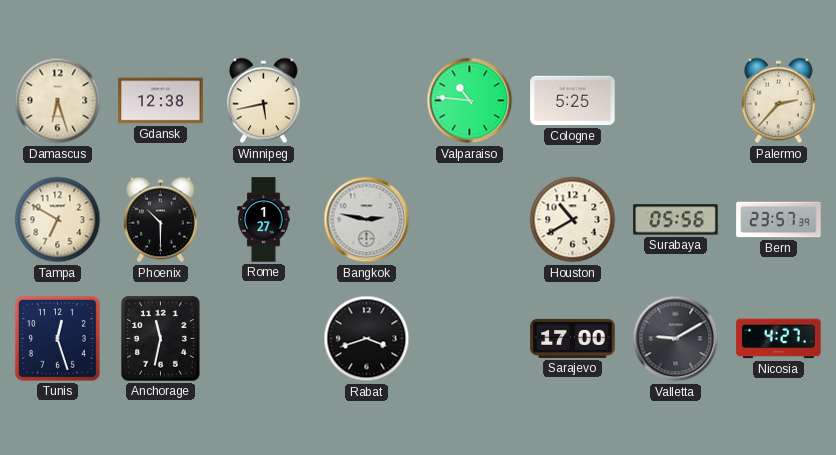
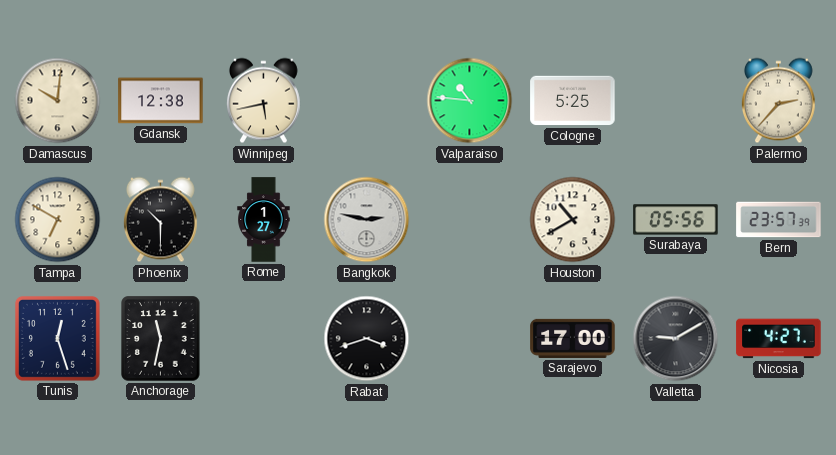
Damascus: 6:27 -> 10:01 (58, 101)
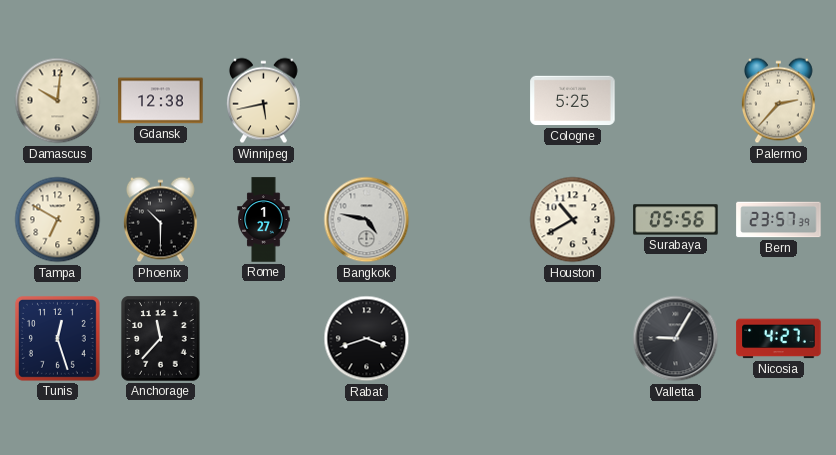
Valparaiso: 10:46 -> none (470, 101)
Bangkok: 2:47 -> 4:47 (367, 220)
Anchorage: 11:32 -> 11:37 (161, 339)
Sarajevo: 17:00 -> none (573, 338)
Valletta: 9:10 -> 9:05 (676, 339)
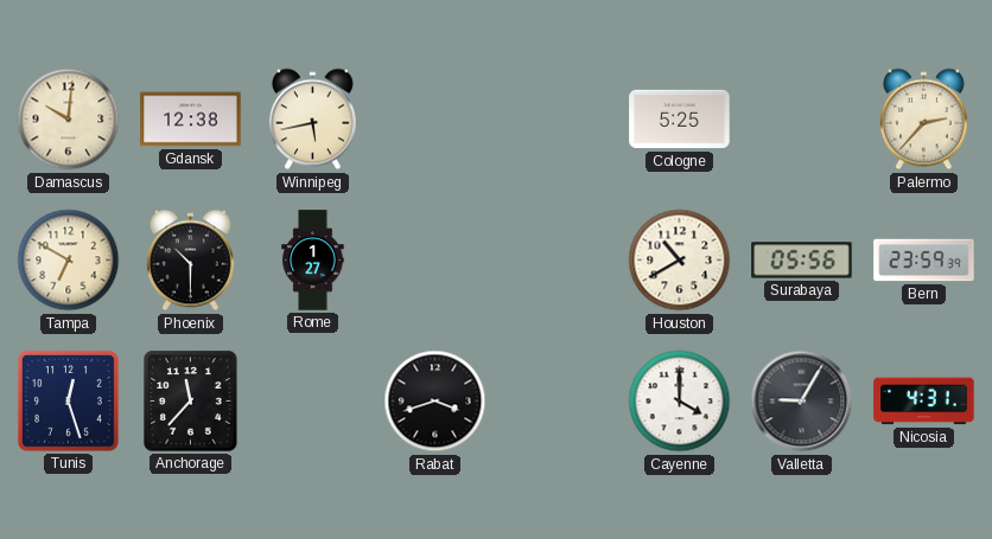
Bangkok: 4:47 -> none (367, 220)
Bern: 23:57 -> 23:59 (924, 261)
Cayenne: none -> 4:00 (680, 402)
Nicosia: 4:27 -> 4:31 (924, 402)
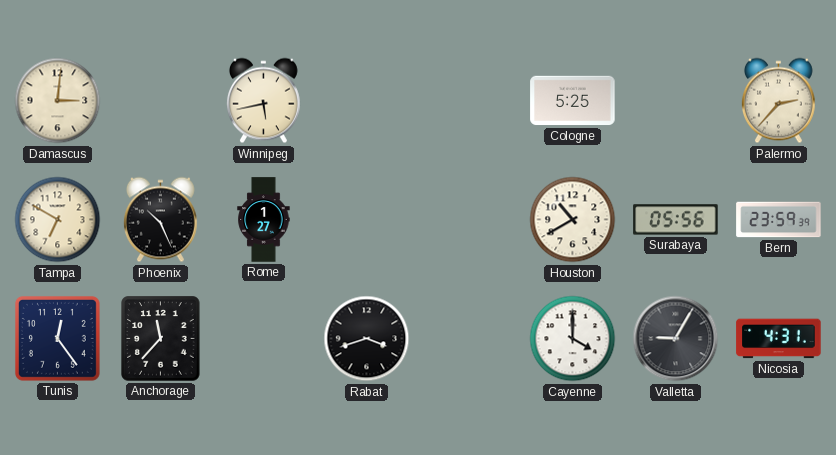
Damascus: 10:01 -> 3:01 (58, 101)
Gdansk: 12:38 -> none (191, 120)
Phoenix: 10:30 -> 10:26 (160, 220)
Tunis: 12:27 -> 12:24 (57, 338)
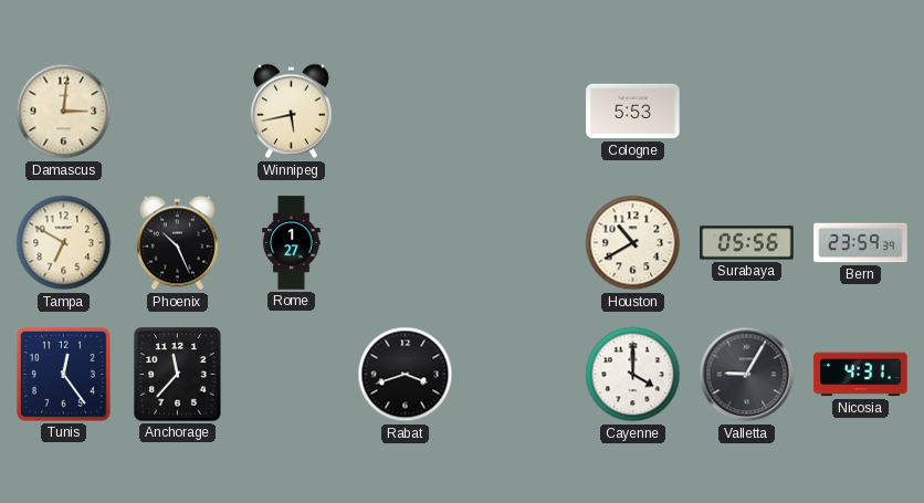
Cologne: 5:25 -> 5:53 (633, 112)
Palermo: 2:37 -> none (778, 101)
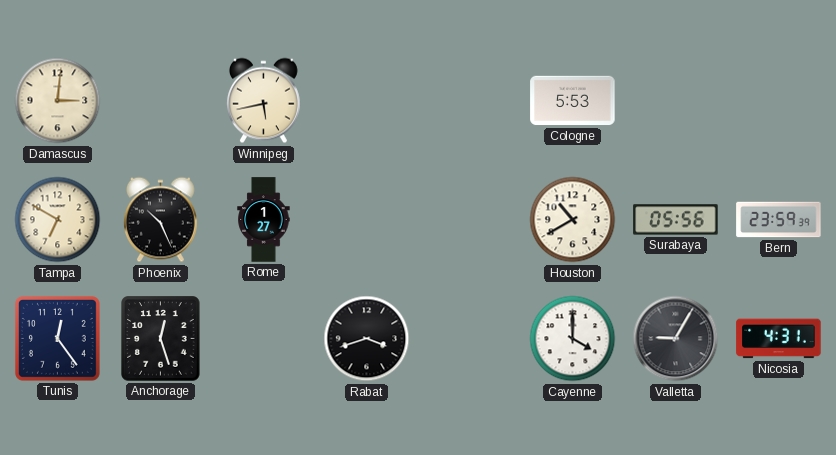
Anchorage: 11:37 -> 12:27 (161, 339)
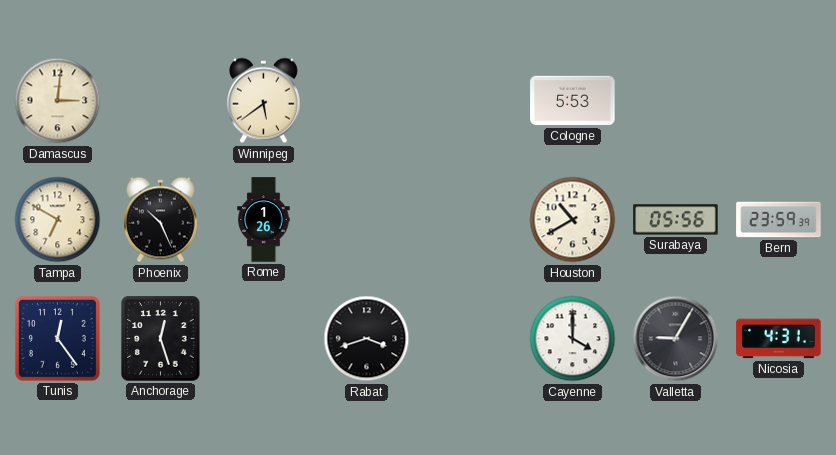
Winnipeg: 5:43 -> 5:39 (263, 101)
Rome: 1:27 -> 1:26 (264, 220)
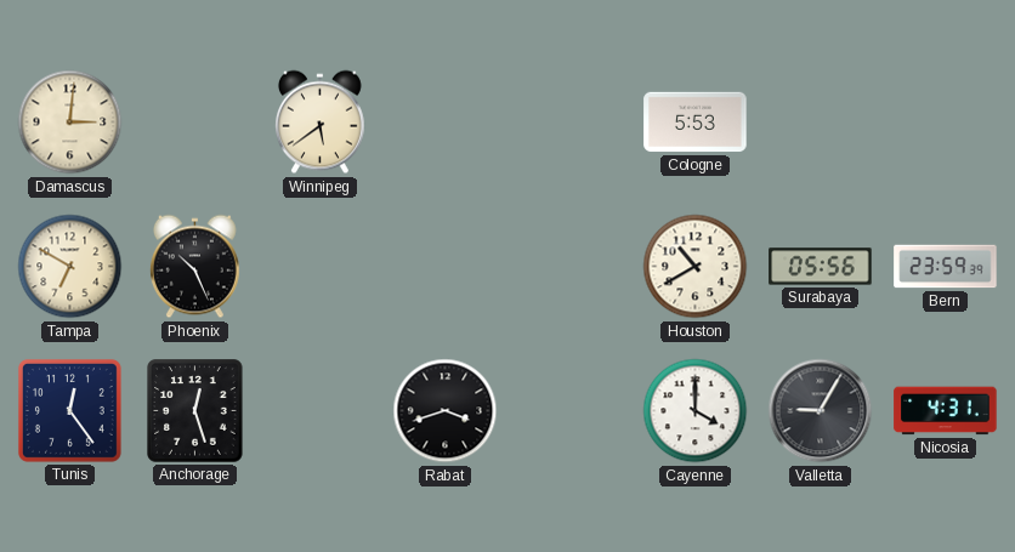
Rome: 1:26 -> none (264, 220)
